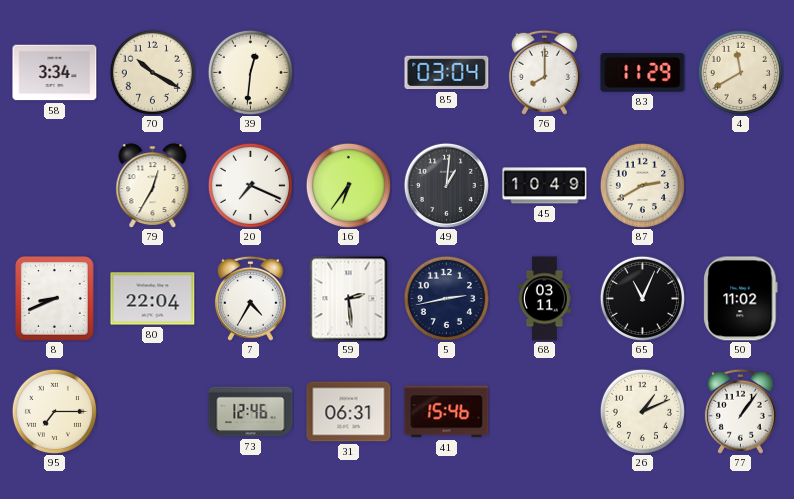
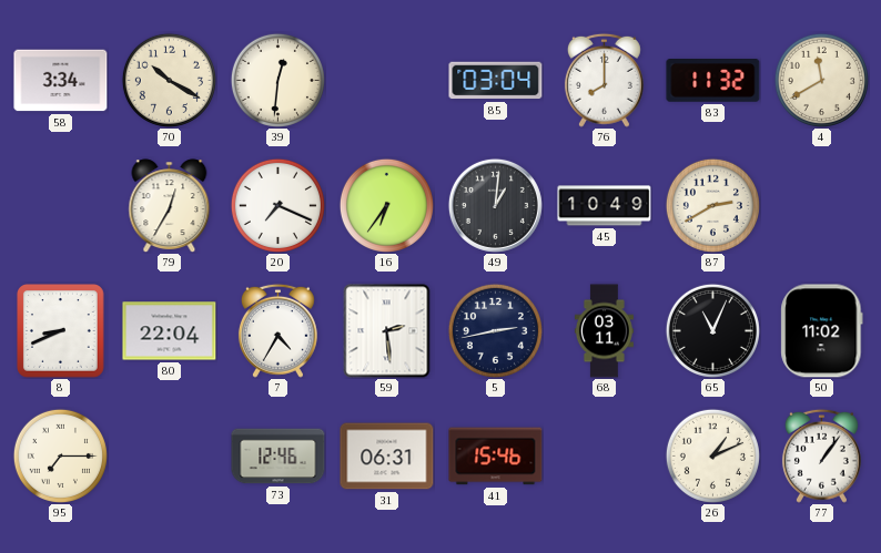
83: 11:29 -> 11:32 (713, 81)
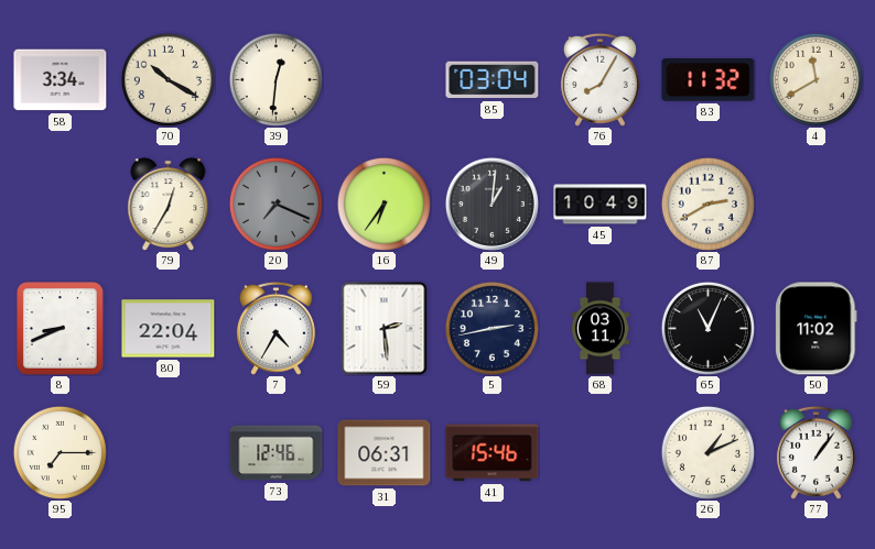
76: 8:00 -> 8:05 (599, 79)
20 dial: white -> grey (276, 204)
